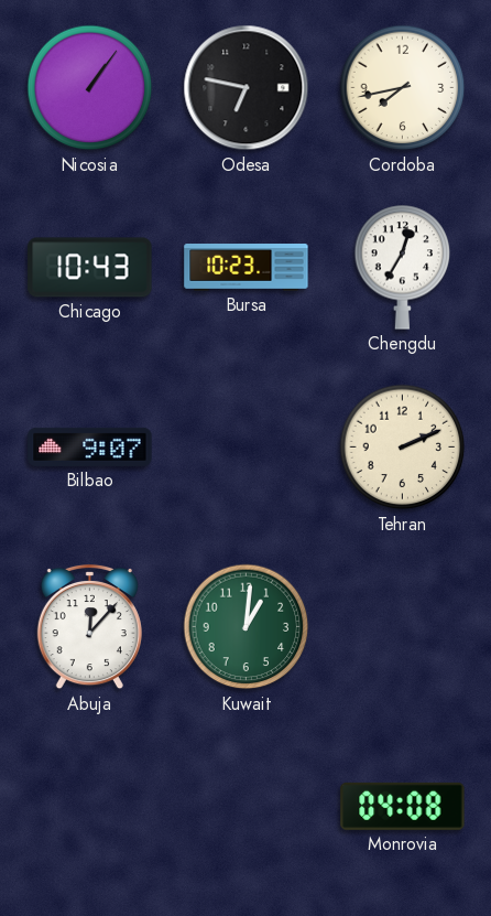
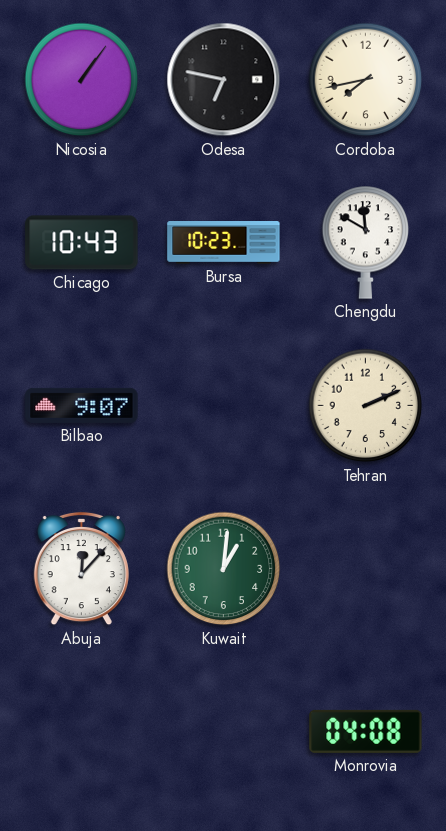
Chengdu: 12:35 -> 11:50 (366, 242)
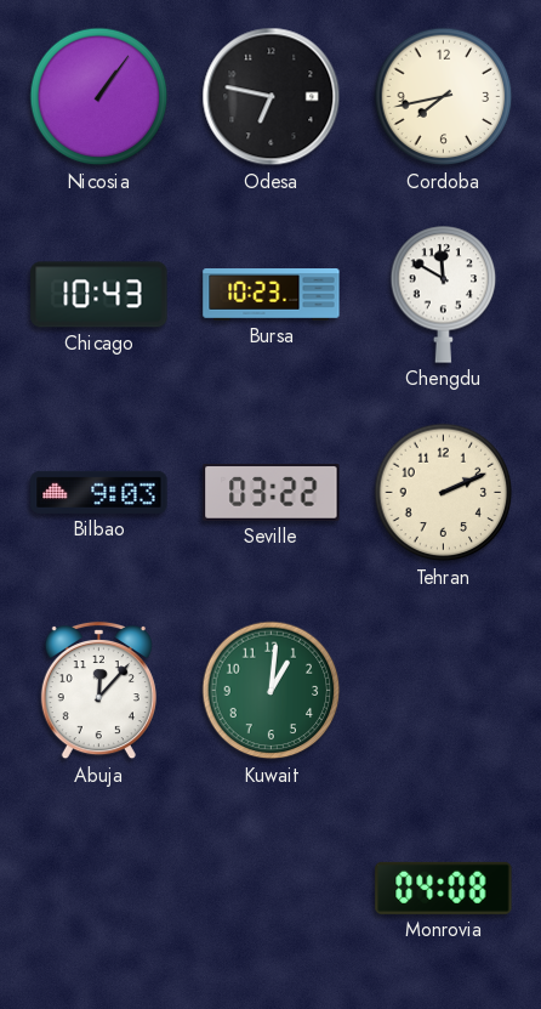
Bilbao: 9:07 -> 9:03 (99, 492)
Seville: none -> 03:22 (272, 493)
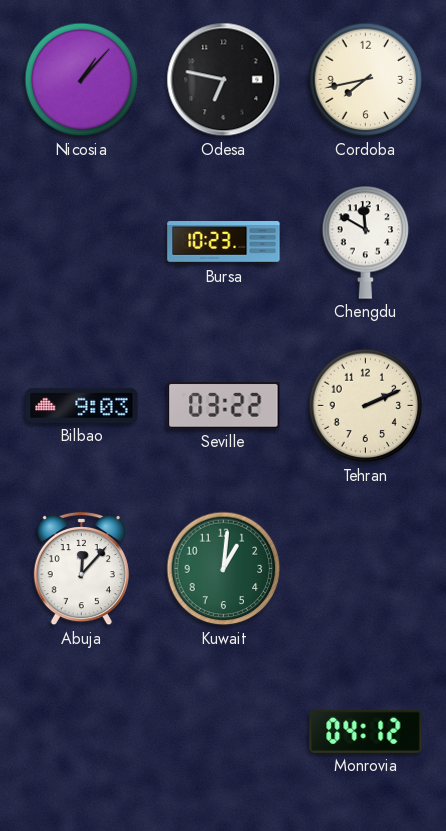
Nicosia: 1:06 -> 1:07 (82, 80)
Chicago: 10:43 -> none (99, 295)
Monrovia: 04:08 -> 04:12 (366, 731)
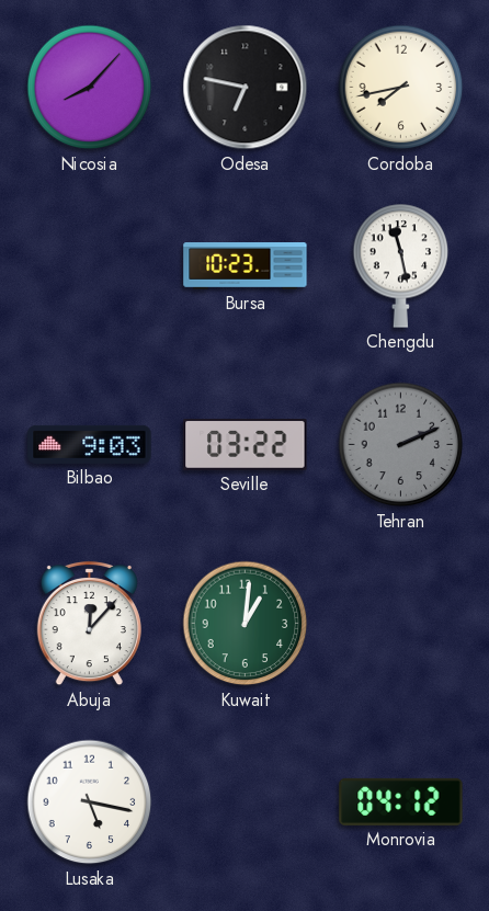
Nicosia: 1:07 -> 8:07 (90, 88)
Chengdu: 11:50 -> 11:28 (401, 265)
Tehran dial: cream -> grey (401, 445)
Lusaka: none -> 5:17 (90, 802)
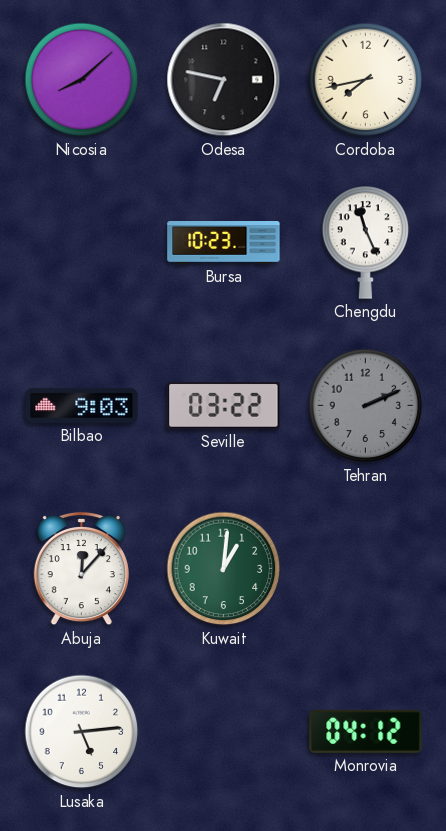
Nicosia: 8:07 -> 8:08 (82, 80)
Chengdu: 11:28 -> 11:26 (366, 242)
Lusaka: 5:17 -> 5:14 (82, 732)
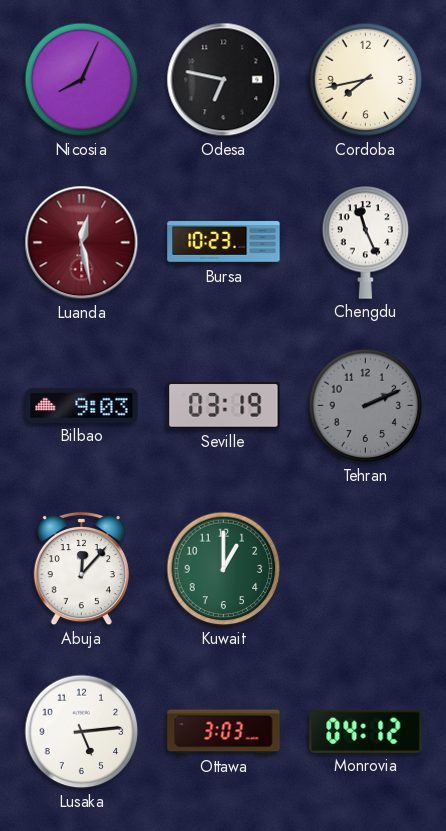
Nicosia: 8:08 -> 8:04 (82, 80)
Luanda: none -> 12:28 (82, 243)
Seville: 03:22 -> 03:19 (224, 406)
Kuwait: 1:01 -> 1:00 (224, 569)
Ottawa: none -> 3:03 (224, 732)
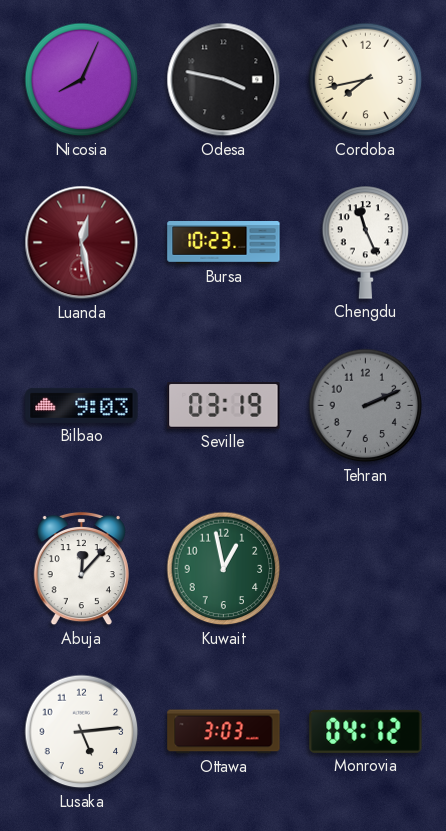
Odesa: 6:47 -> 3:47 (224, 80)
Kuwait: 1:00 -> 12:58 (224, 569)
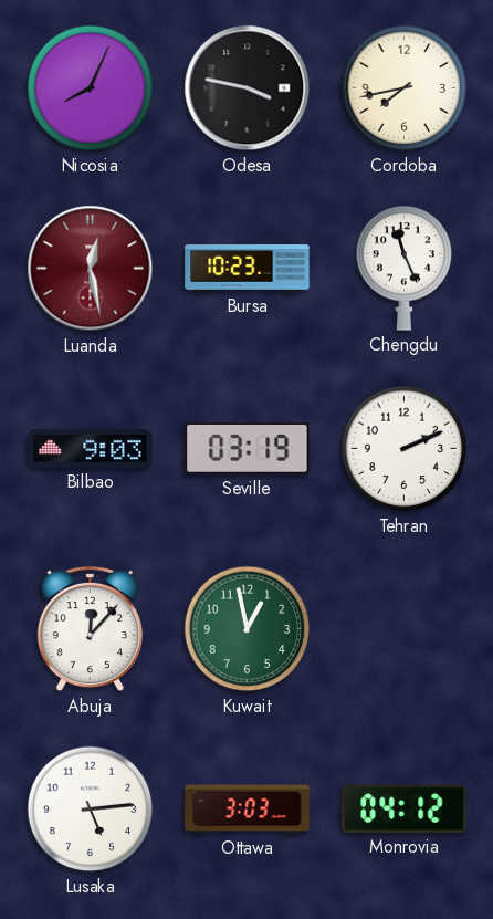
Tehran dial: grey -> white (405, 449)
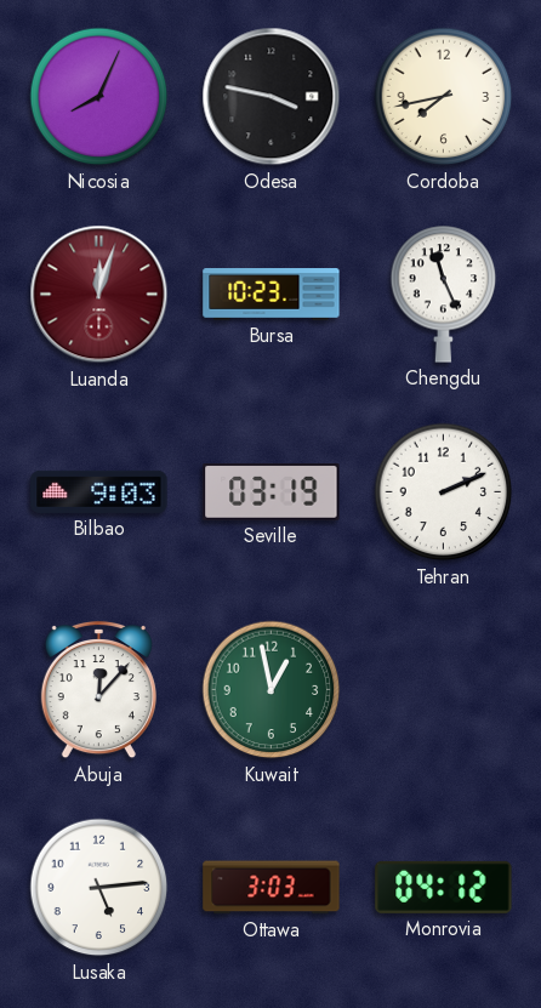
Luanda: 12:28 -> 12:03 (99, 295)
